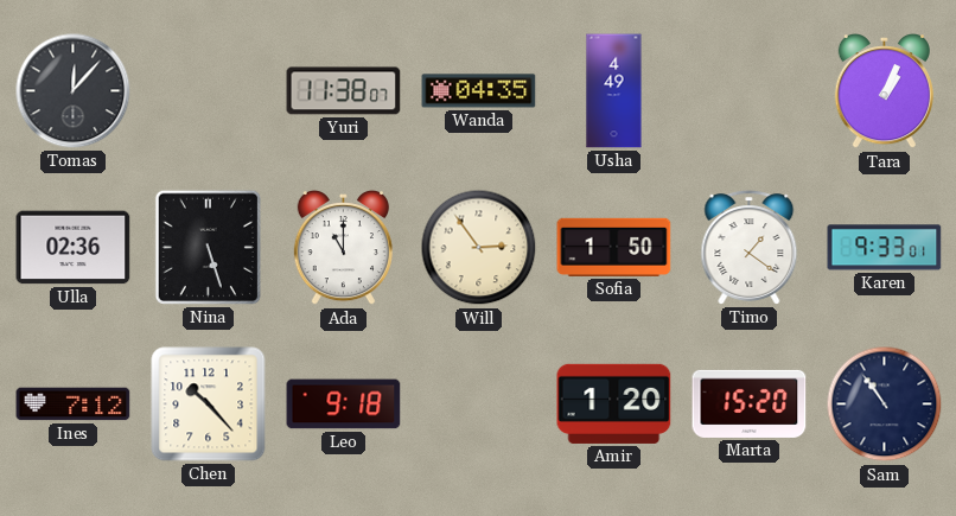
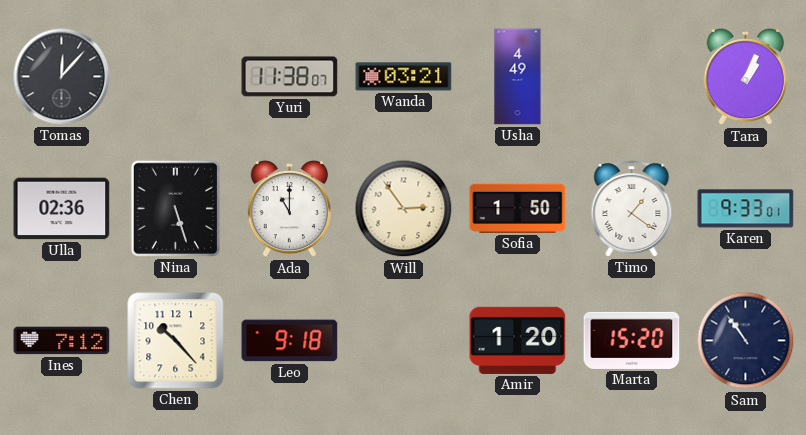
Wanda: 04:35 -> 03:21 (404, 77)
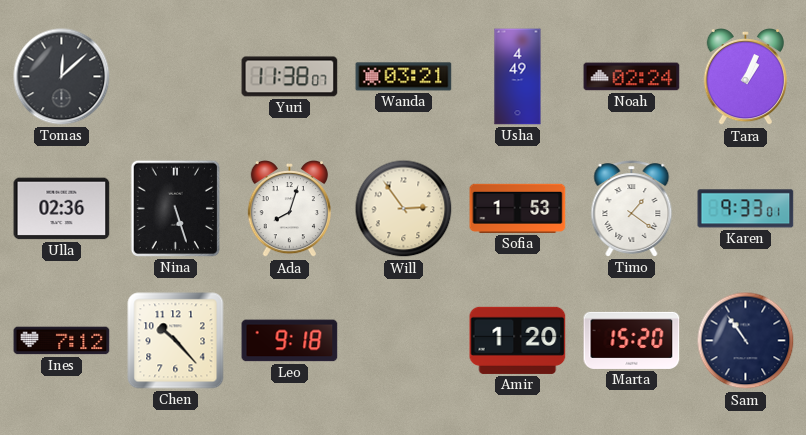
Tomas: 12:07 -> 12:08 (62, 77)
Noah: none -> 02:24 (632, 77)
Ada: 11:00 -> 8:03 (289, 209)
Sofia: 1:50 -> 1:53 (518, 208)
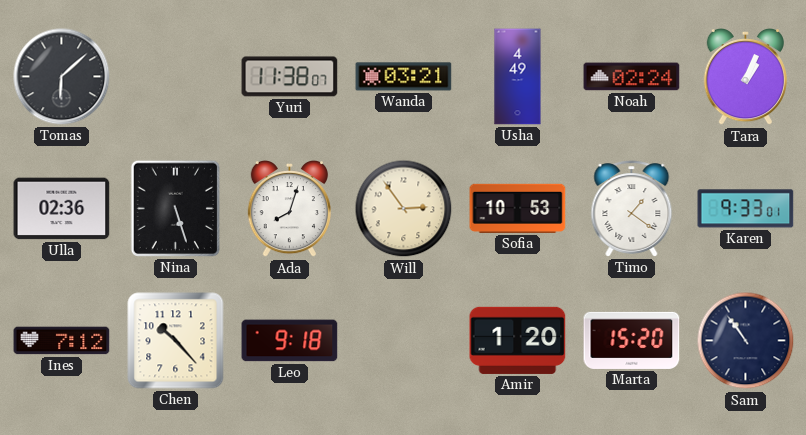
Tomas: 12:08 -> 6:08 (62, 77)
Sofia: 1:53 -> 10:53 (518, 208)
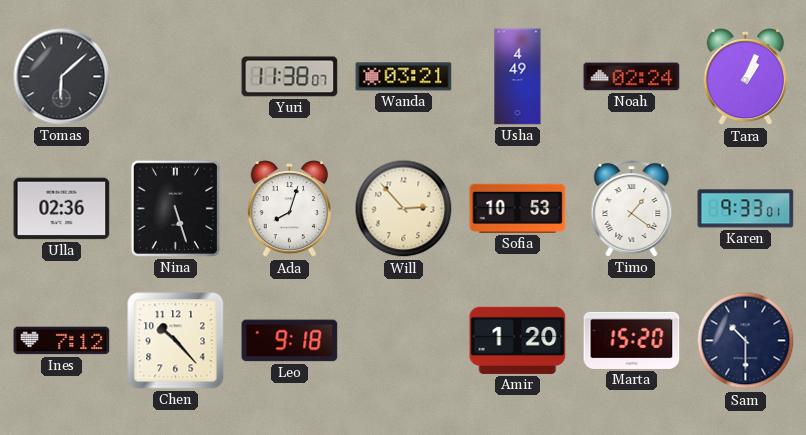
Will: 2:54 -> 2:53 (404, 209)
Sam: 10:54 -> 10:30 (746, 341)
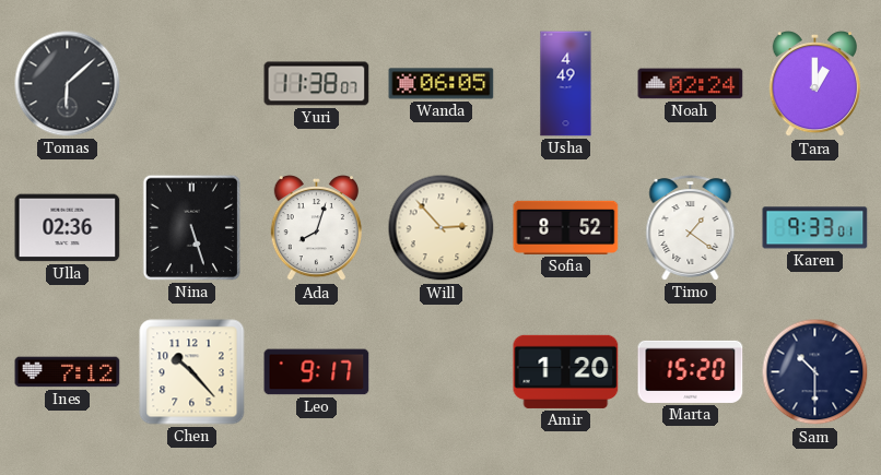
Wanda: 03:21 -> 06:05 (442, 84)
Tara: 1:04 -> 1:00 (814, 84)
Sofia: 10:53 -> 8:52 (566, 227)
Leo: 9:18 -> 9:17 (317, 372)
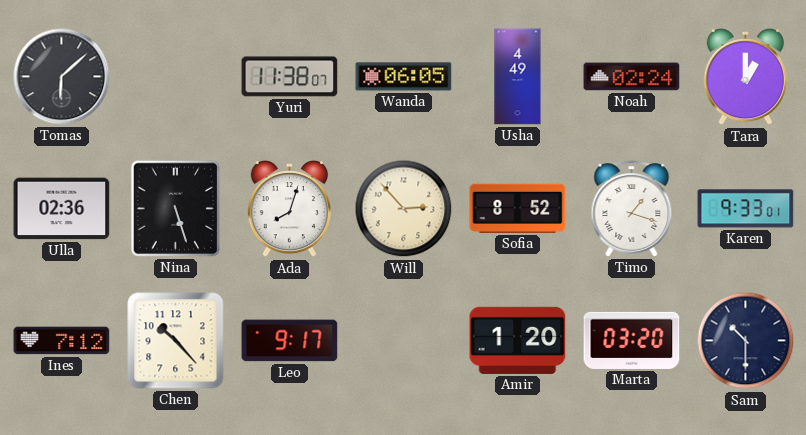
Timo: 1:21 -> 1:18 (632, 209)
Marta: 15:20 -> 03:20 (632, 340)
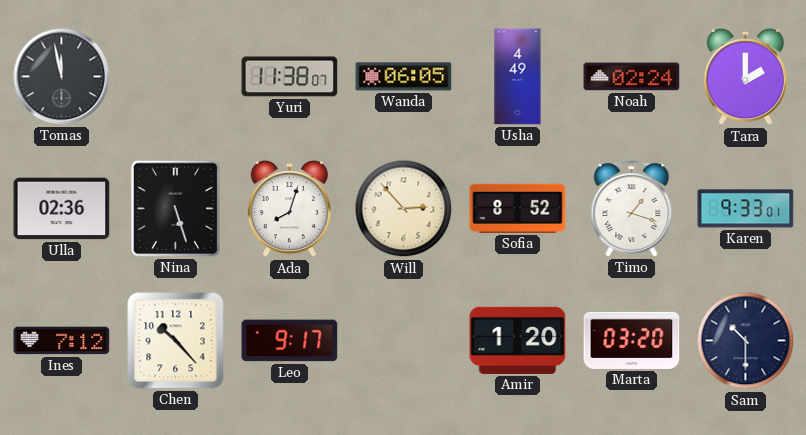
Tomas: 6:08 -> 11:58 (62, 77)
Tara: 1:00 -> 2:00 (745, 77)
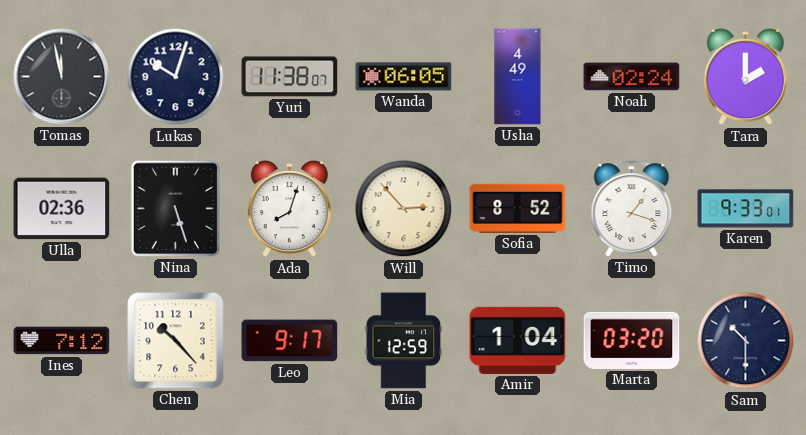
Lukas: none -> 10:03 (176, 77)
Mia: none -> 12:59 (404, 341)
Amir: 1:20 -> 1:04 (518, 340)
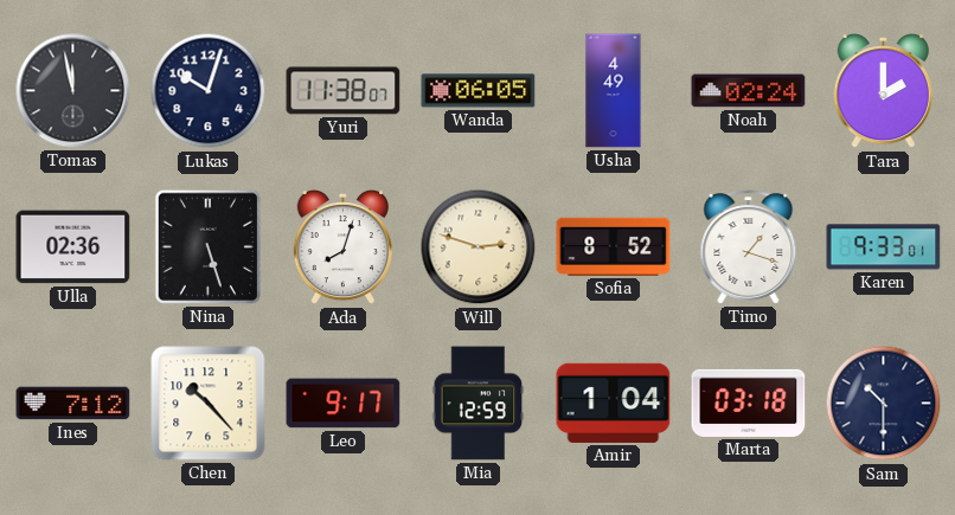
Will: 2:53 -> 2:48 (479, 247)
Marta: 03:20 -> 03:18 (749, 403)
